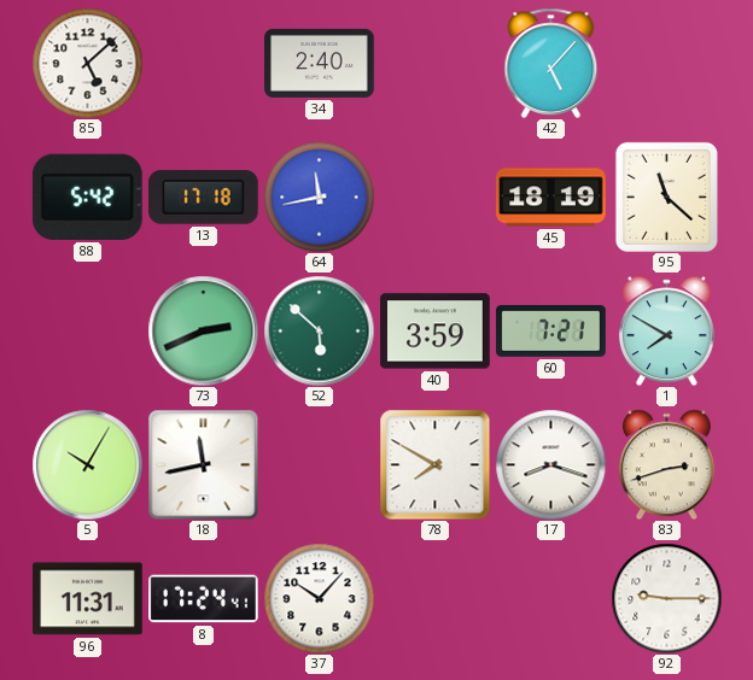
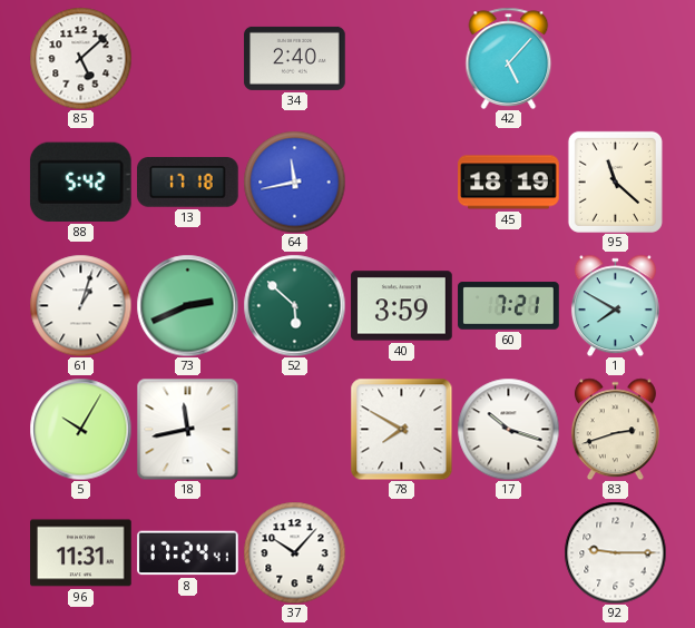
61: none -> 1:03 (80, 305)
17: 8:18 -> 10:18 (508, 429)
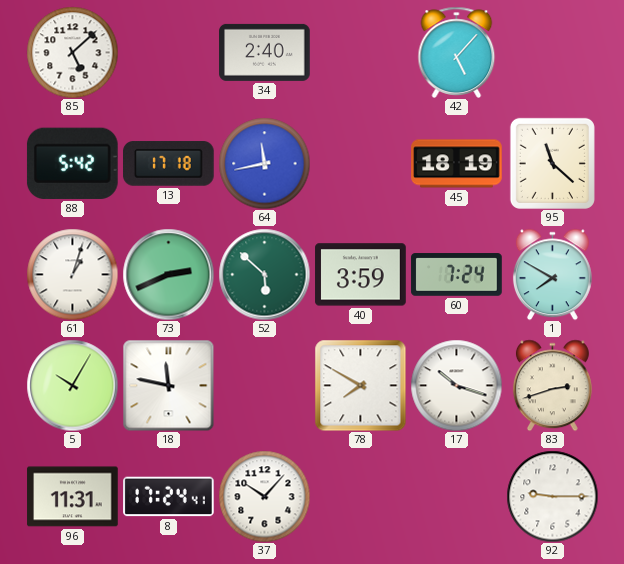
60: 7:21 -> 7:24 (457, 275)
18: 11:43 -> 11:47 (168, 385)
